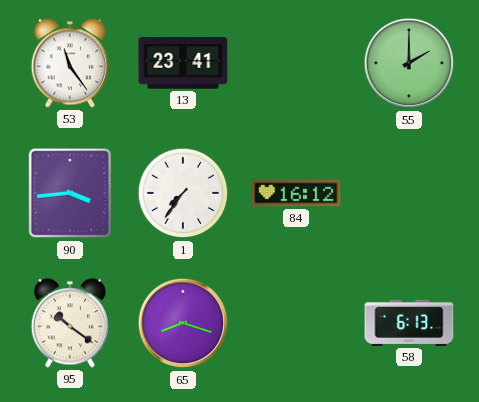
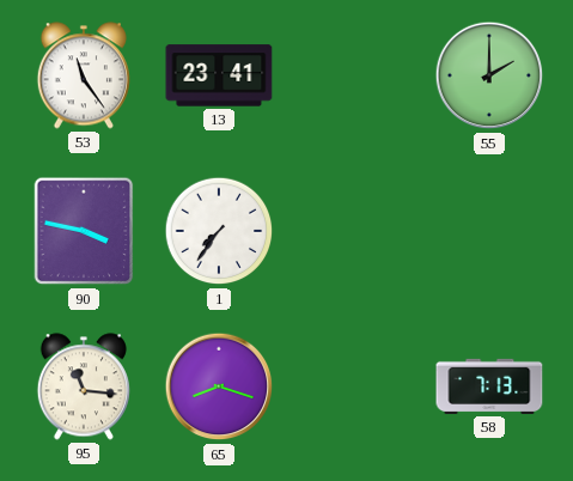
90: 3:44 -> 3:47 (84, 231)
84: 16:12 -> none (296, 193)
95: 10:21 -> 11:16 (84, 386)
58: 6:13 -> 7:13 (489, 386)
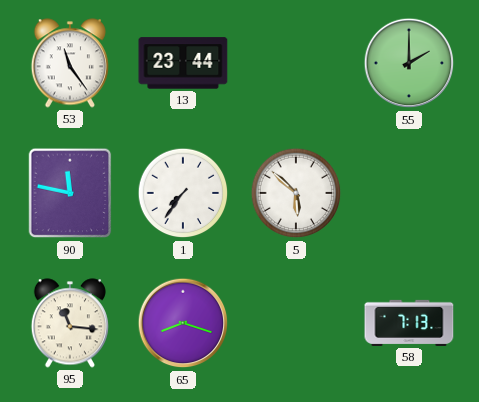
13: 23:41 -> 23:44 (183, 63)
90: 3:47 -> 11:47 (70, 193)
5: none -> 5:52 (296, 193)
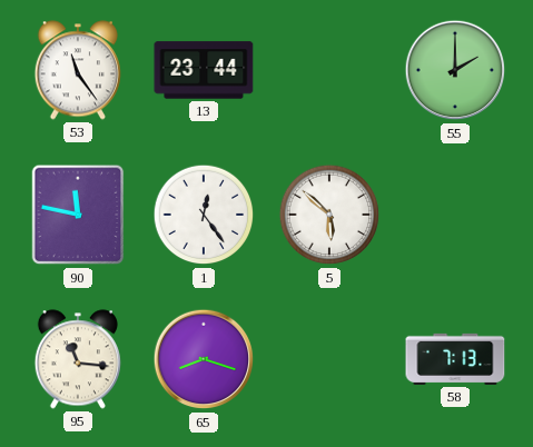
1: 7:36 -> 12:24 (204, 215)
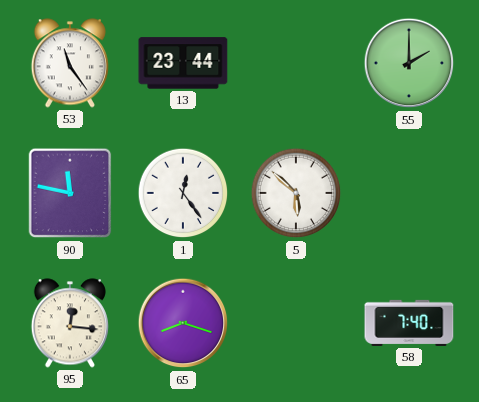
95: 11:16 -> 12:16 (70, 323)
58: 7:13 -> 7:40 (409, 323)
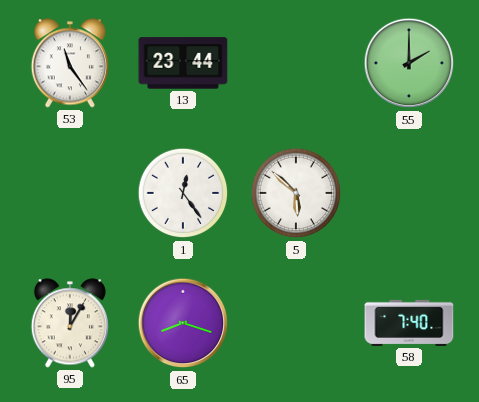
90: 11:47 -> none (70, 193)
95: 12:16 -> 12:05 (70, 323)
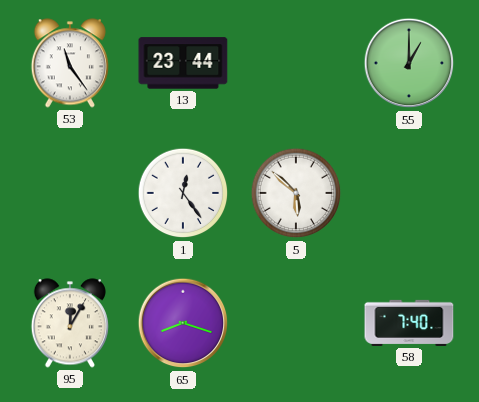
55: 2:00 -> 1:00 (409, 63)
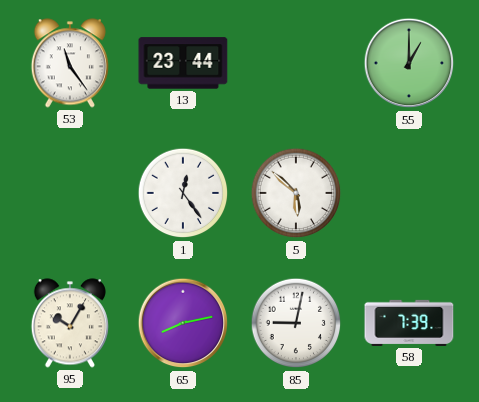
95: 12:05 -> 10:05 (70, 323)
65: 8:18 -> 8:13 (183, 323)
85: none -> 9:02 (296, 323)
58: 7:40 -> 7:39 (409, 323)
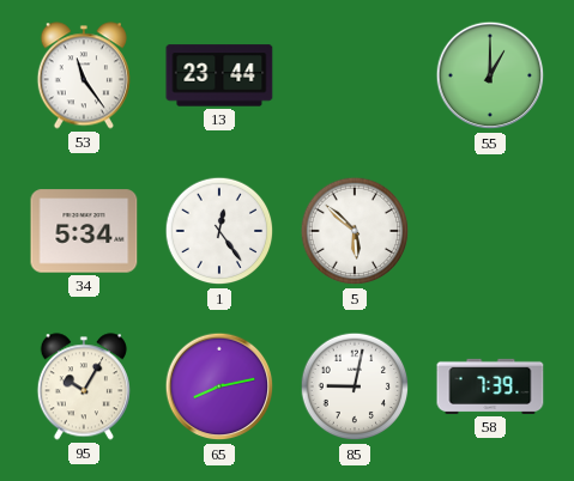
34: none -> 5:34 (84, 231)
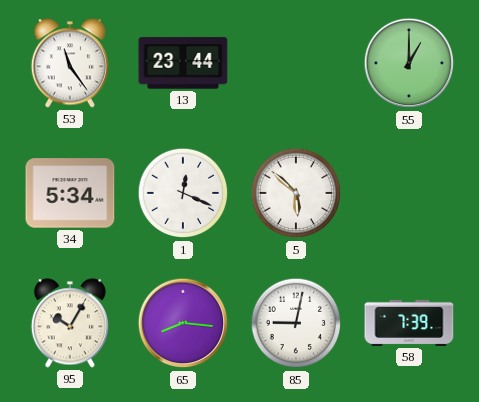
1: 12:24 -> 12:19 (183, 193)
65: 8:13 -> 8:16 (183, 323)
